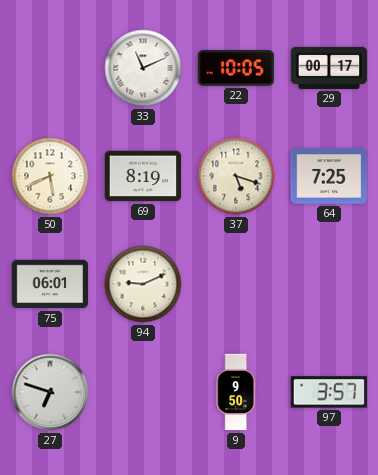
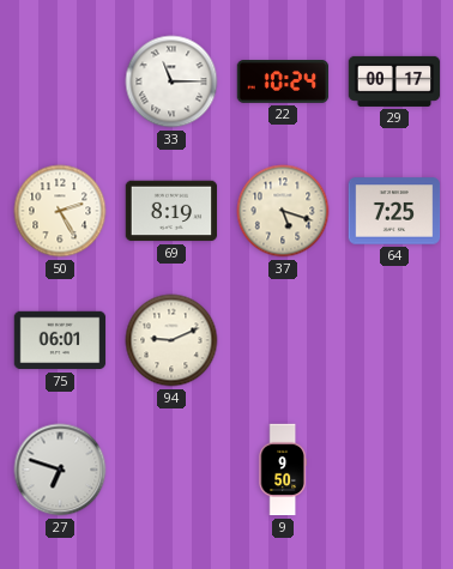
33: 11:11 -> 11:15 (171, 81)
22: 10:05 -> 10:24 (283, 83)
50: 5:41 -> 2:25 (60, 211)
97: 3:57 -> none (329, 392)
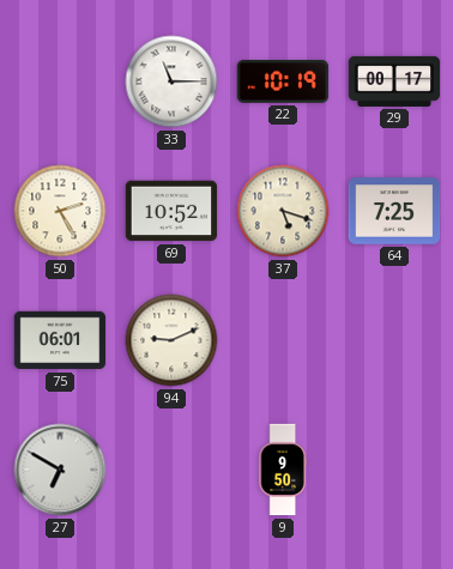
22: 10:24 -> 10:19 (283, 83)
69: 8:19 -> 10:52 (171, 211)
27: 6:48 -> 6:50 (60, 470)
